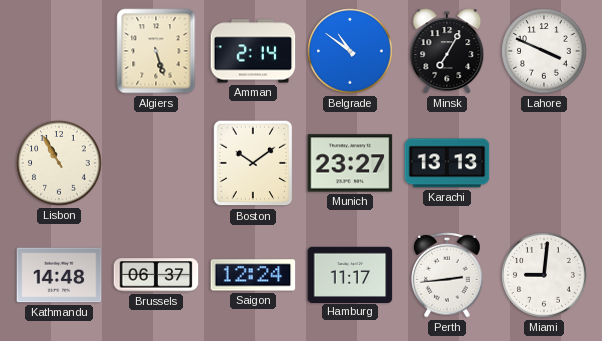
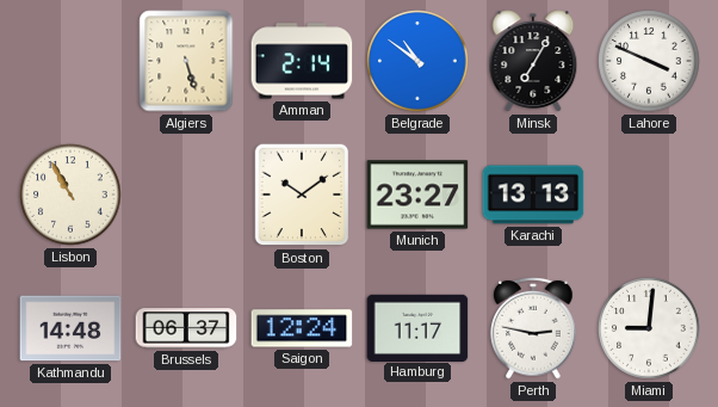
Perth: 2:44 -> 2:47 (533, 328)
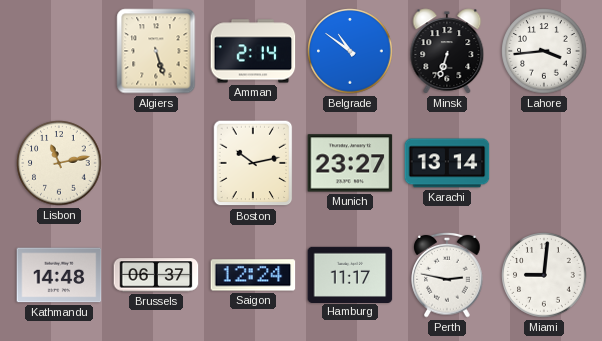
Minsk: 7:05 -> 6:33 (447, 51)
Lahore: 3:49 -> 3:44 (544, 51)
Lisbon: 10:55 -> 11:13 (59, 163)
Boston: 10:09 -> 10:13 (253, 163)
Karachi: 13:13 -> 13:14 (447, 163)
